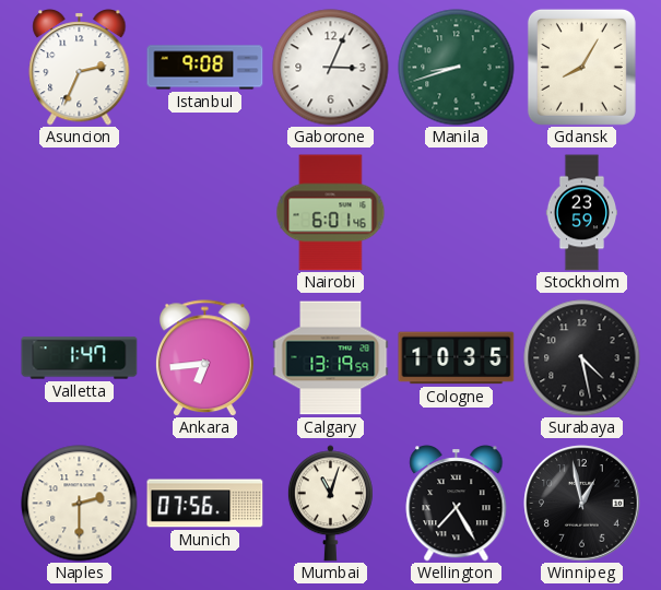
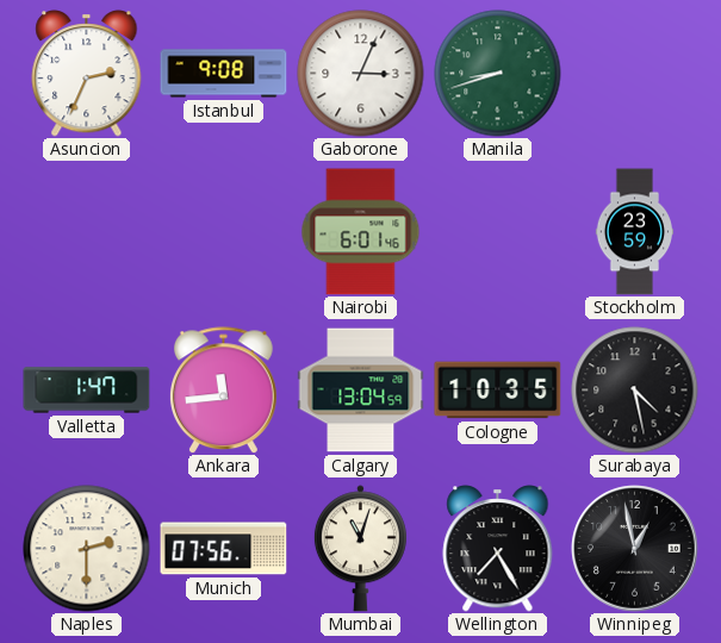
Gdansk: 8:05 -> none (581, 67)
Ankara: 6:44 -> 11:44 (224, 391)
Calgary: 13:19 -> 13:04 (361, 391)
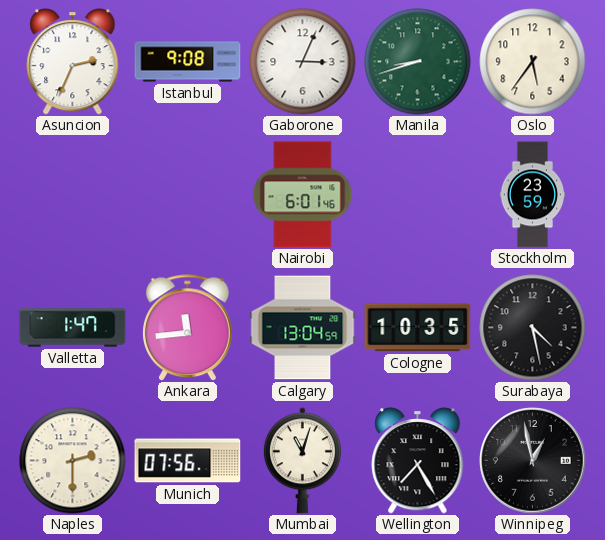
Oslo: none -> 5:36 (533, 62)
